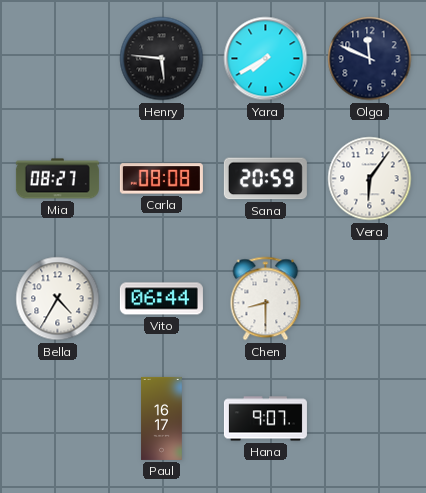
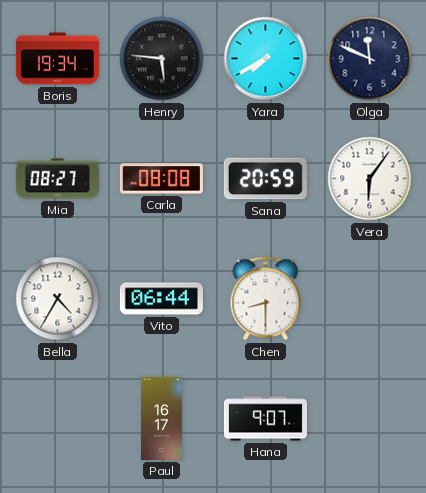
Boris: none -> 19:34 (57, 59)
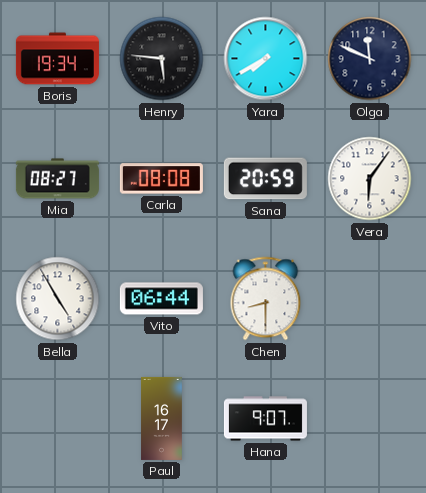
Bella: 4:35 -> 4:55 (58, 299)
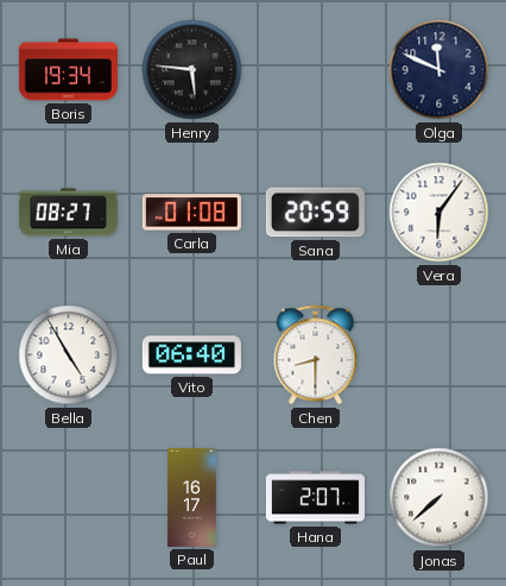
Yara: 7:40 -> none (266, 59)
Carla: 08:08 -> 01:08 (191, 213)
Vito: 06:44 -> 06:40 (191, 355)
Hana: 9:07 -> 2:07 (315, 498)
Jonas: none -> 7:38 (439, 498)
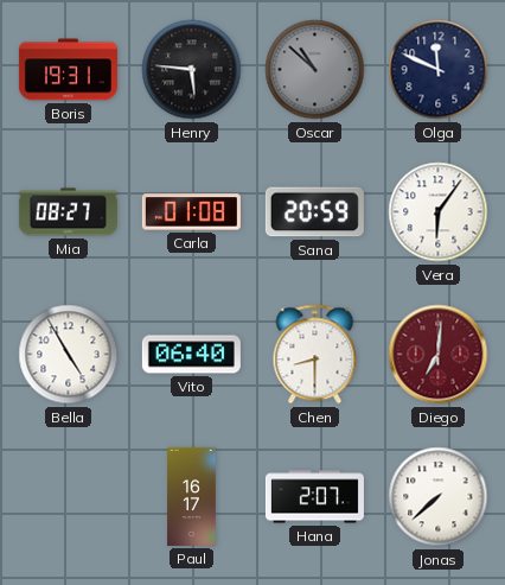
Boris: 19:34 -> 19:31 (68, 70)
Oscar: none -> 10:52 (315, 70)
Diego: none -> 7:01 (439, 355)
